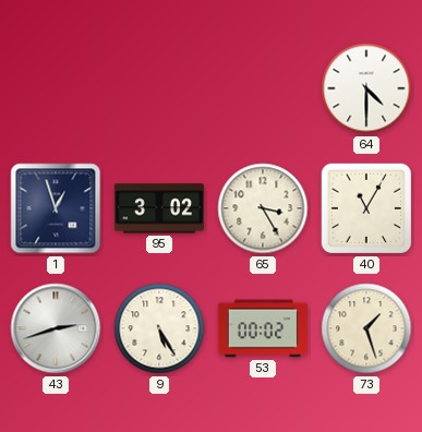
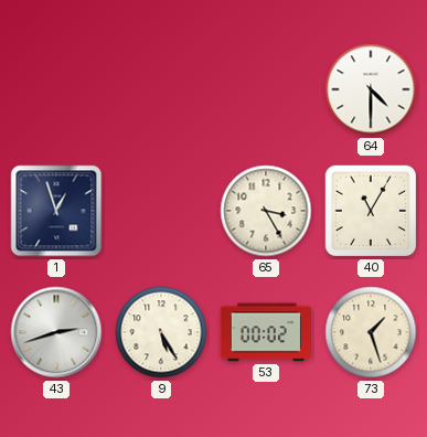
95: 3:02 -> none (159, 208)
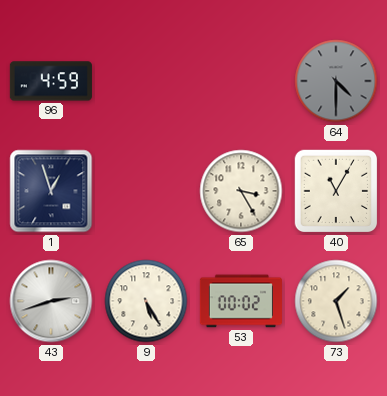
96: none -> 4:59 (51, 81)
64 dial: white -> grey (336, 81)
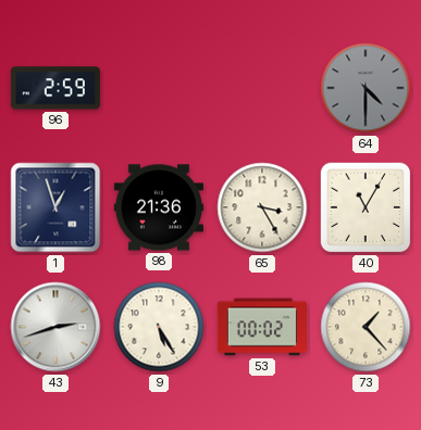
96: 4:59 -> 2:59 (55, 88)
98: none -> 21:36 (159, 207)
73: 1:27 -> 1:23 (366, 327)
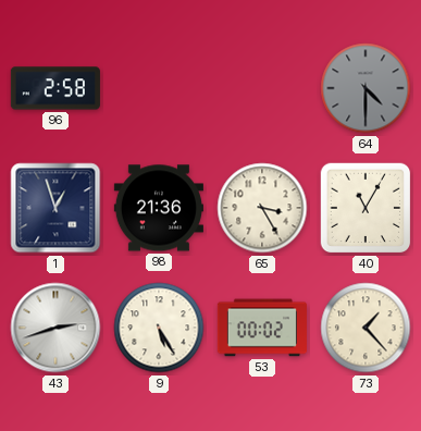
96: 2:59 -> 2:58 (55, 88)
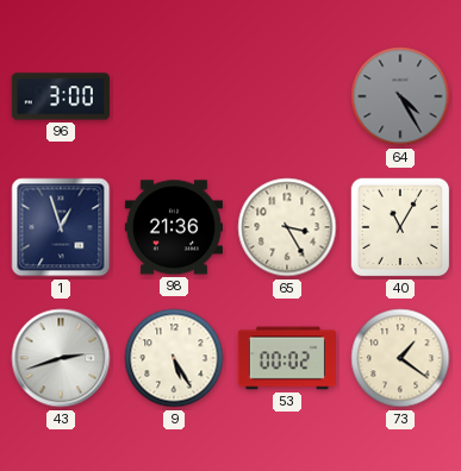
96: 2:58 -> 3:00 (61, 96)
64: 4:30 -> 4:25 (400, 96)
73: 1:23 -> 1:21 (400, 358)
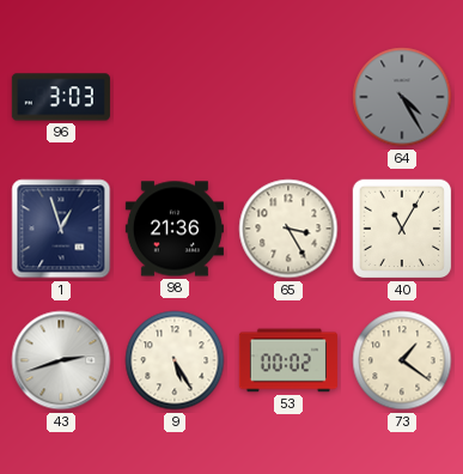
96: 3:00 -> 3:03 (61, 97)
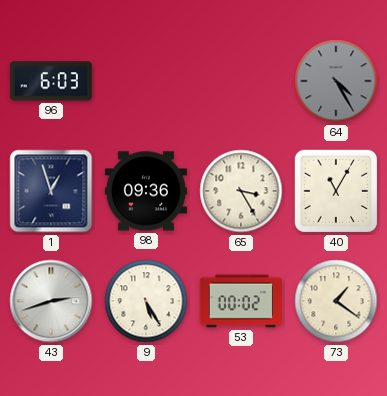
96: 3:03 -> 6:03 (51, 81)
98: 21:36 -> 09:36 (146, 191)
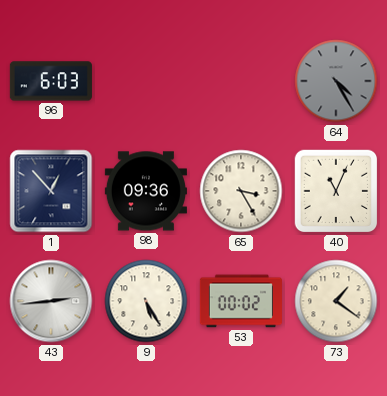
1: 12:57 -> 12:53 (51, 191)
40: 11:05 -> 11:04 (336, 191)
43: 2:42 -> 2:44 (51, 301)
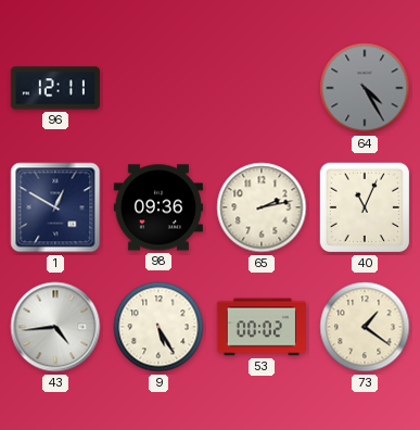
96: 6:03 -> 12:11 (55, 88)
1: 12:53 -> 12:50 (55, 207)
65: 3:25 -> 2:13 (262, 207)
43: 2:44 -> 4:44 (55, 327)
